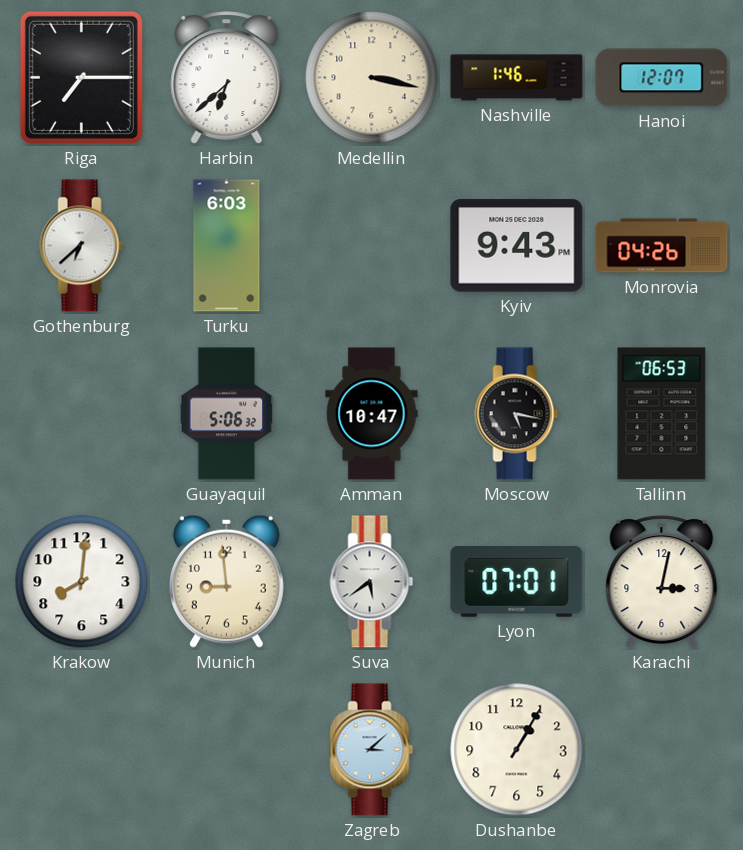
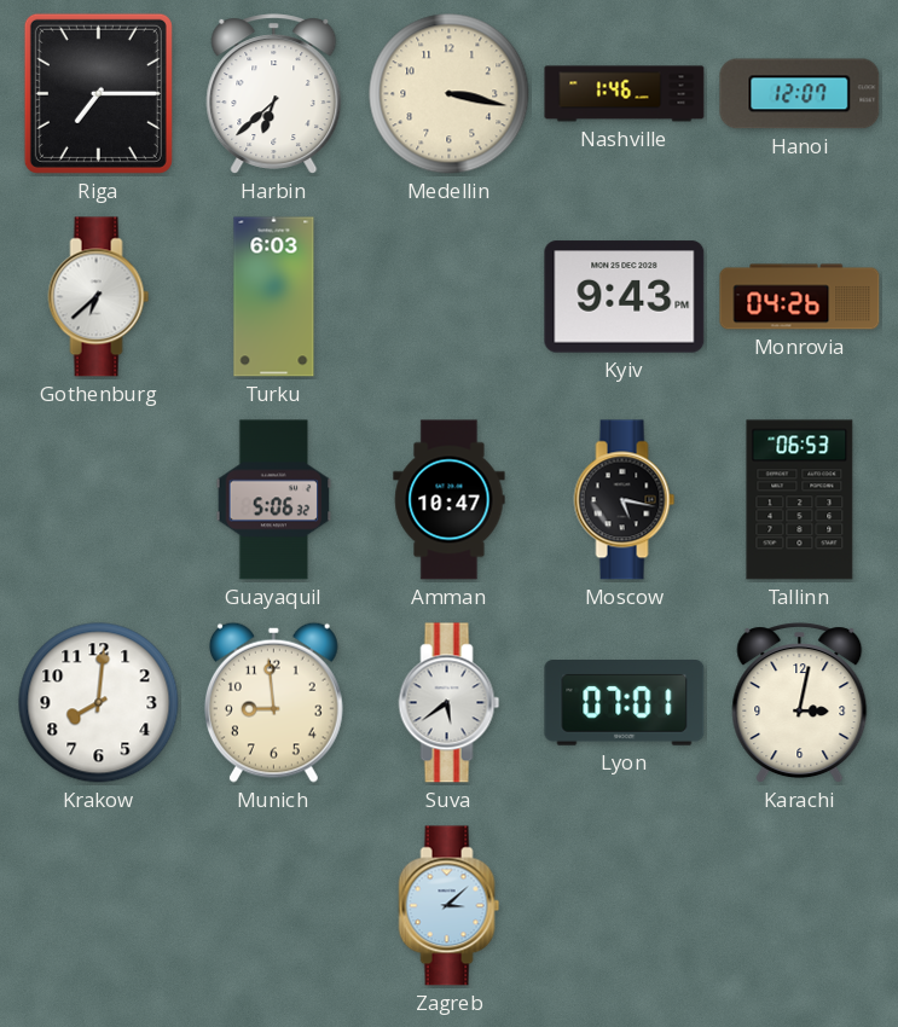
Dushanbe: 1:05 -> none (517, 750)
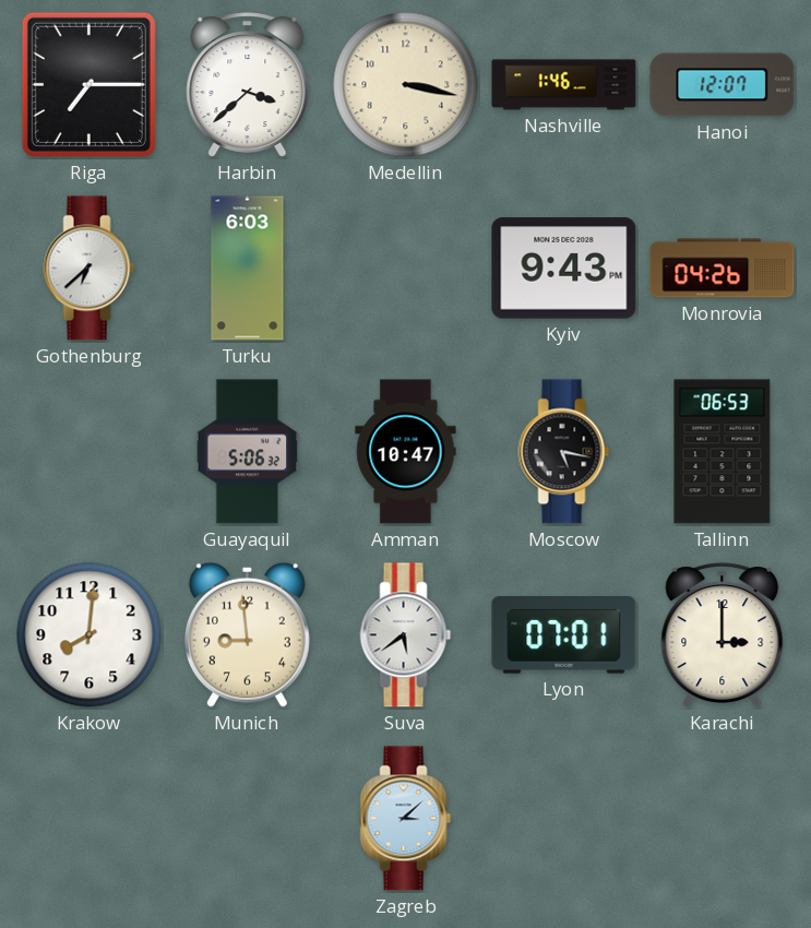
Harbin: 6:38 -> 3:38 (248, 85)
Karachi: 3:02 -> 3:00 (723, 635)
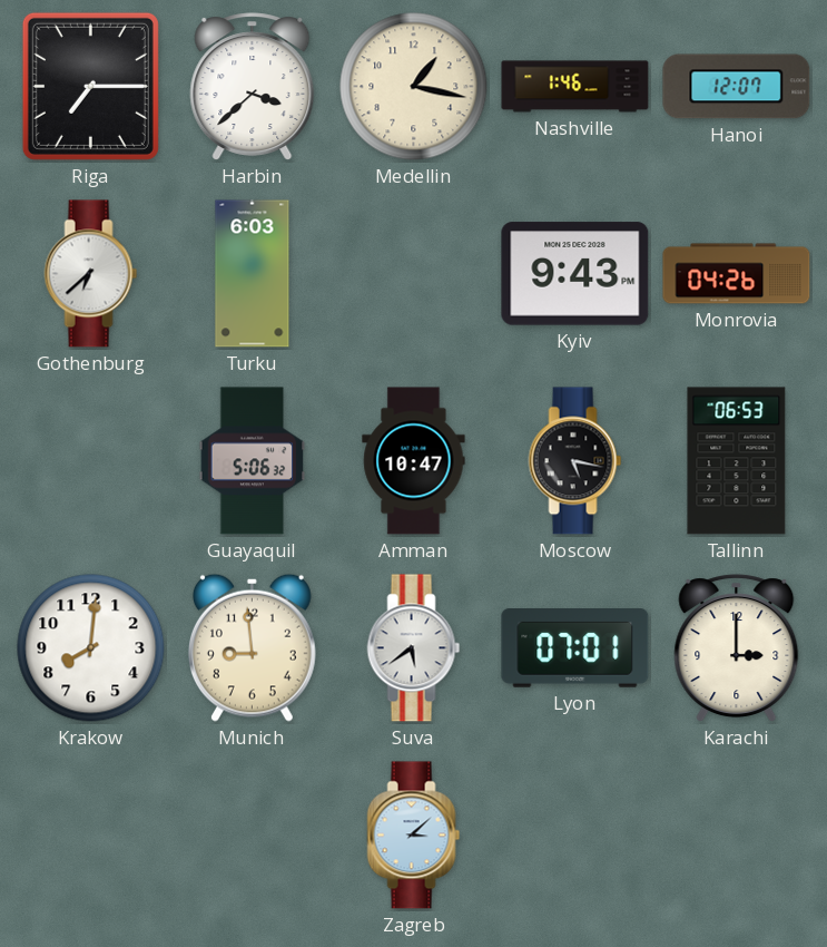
Medellin: 3:17 -> 1:17 (414, 87)
